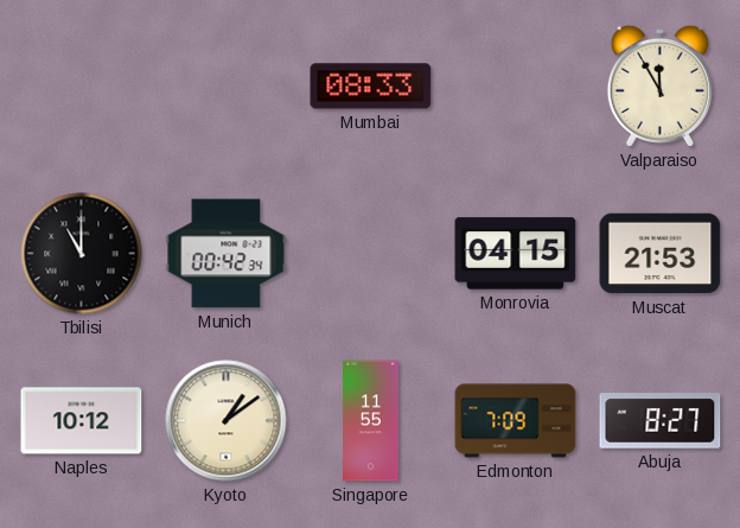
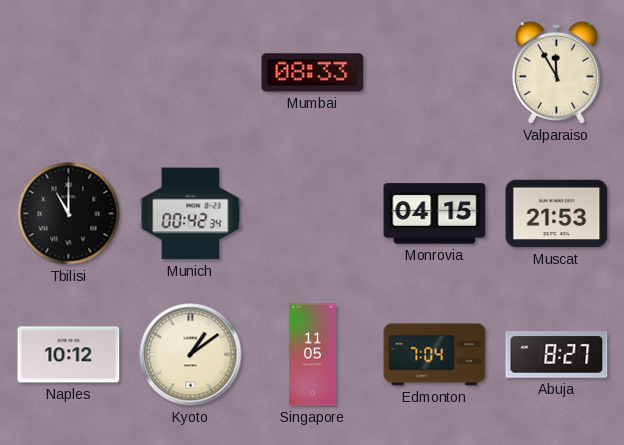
Singapore: 11:55 -> 11:05 (313, 355)
Edmonton: 7:09 -> 7:04 (435, 355)
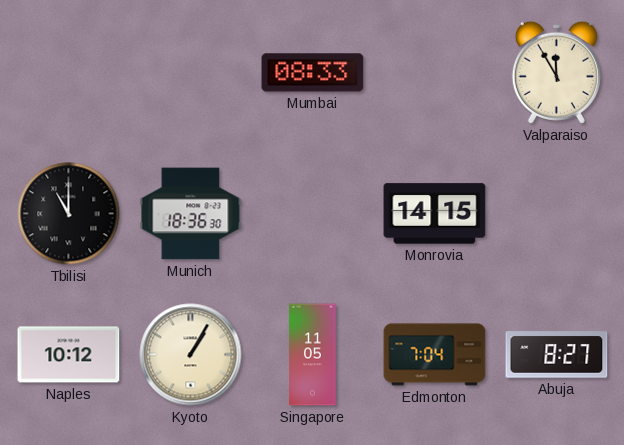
Munich: 00:42 -> 18:36 (191, 214)
Monrovia: 04:15 -> 14:15 (435, 214)
Muscat: 21:53 -> none (557, 214)
Kyoto: 1:09 -> 1:05 (191, 355)
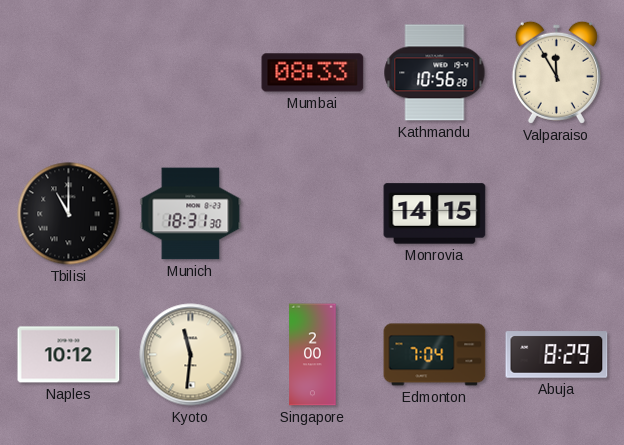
Kathmandu: none -> 10:56 (435, 73)
Munich: 18:36 -> 18:31 (191, 214)
Kyoto: 1:05 -> 11:31 (191, 355)
Singapore: 11:05 -> 2:00 (313, 355)
Abuja: 8:27 -> 8:29 (557, 355)
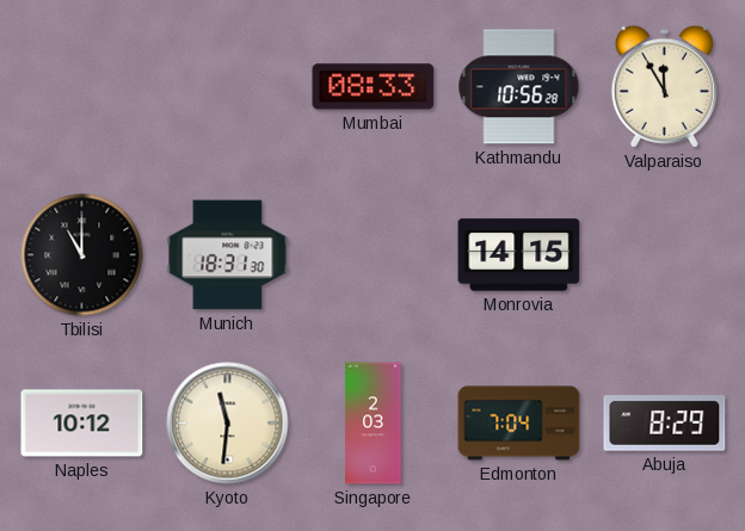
Singapore: 2:00 -> 2:03 (374, 424)
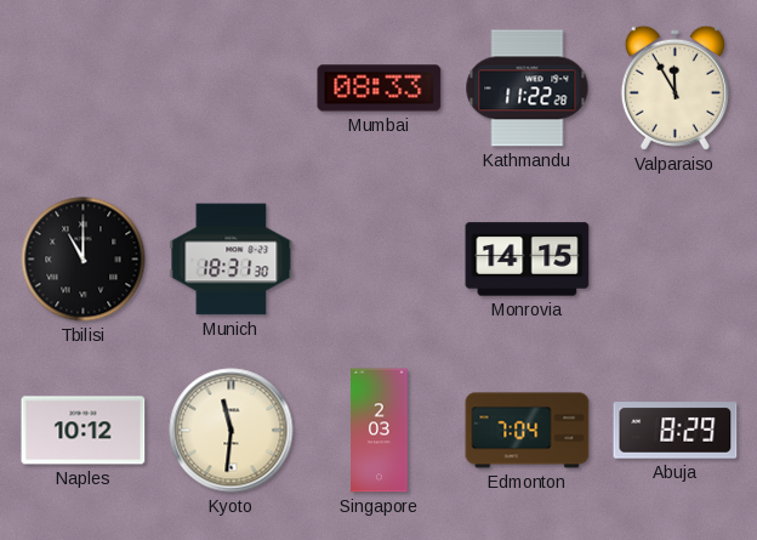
Kathmandu: 10:56 -> 11:22 (528, 89)
